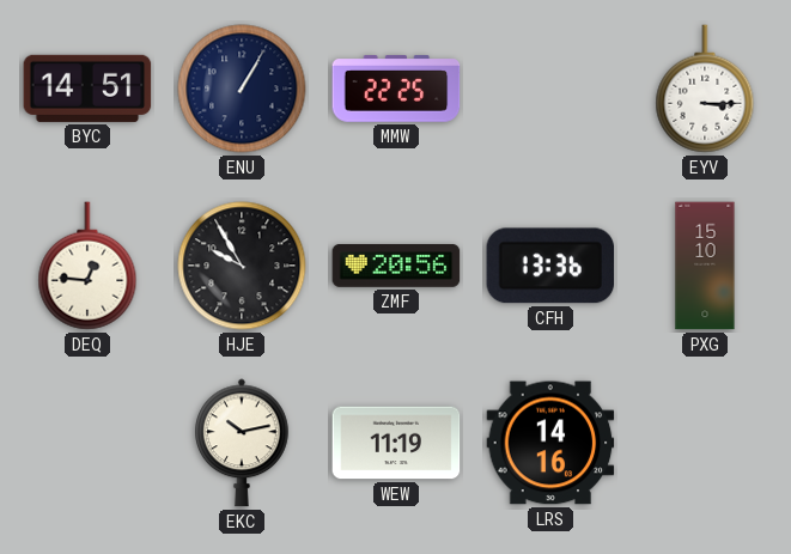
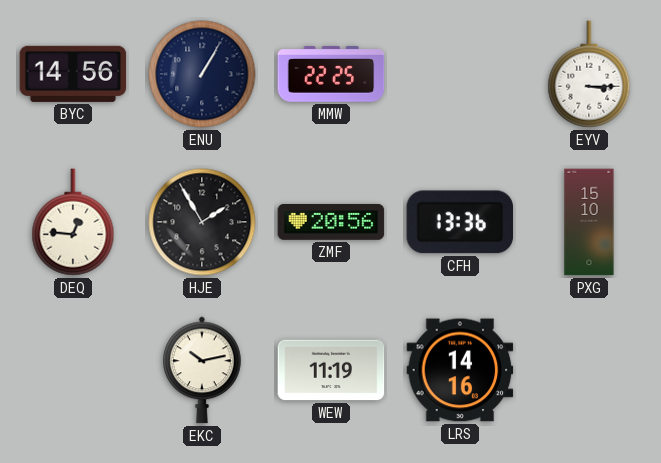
BYC: 14:51 -> 14:56 (73, 74)
HJE: 9:55 -> 1:55 (202, 222)
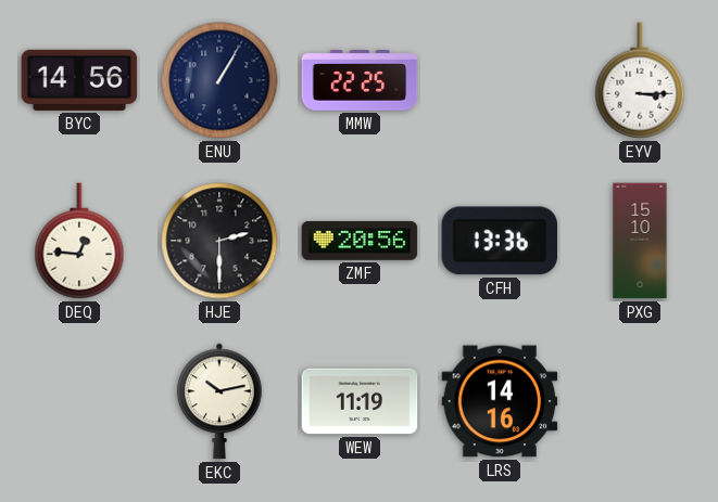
HJE: 1:55 -> 2:30 (219, 241)
